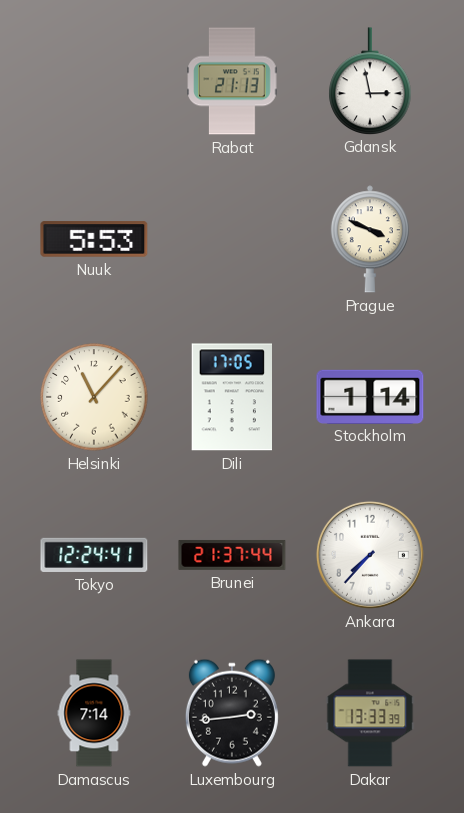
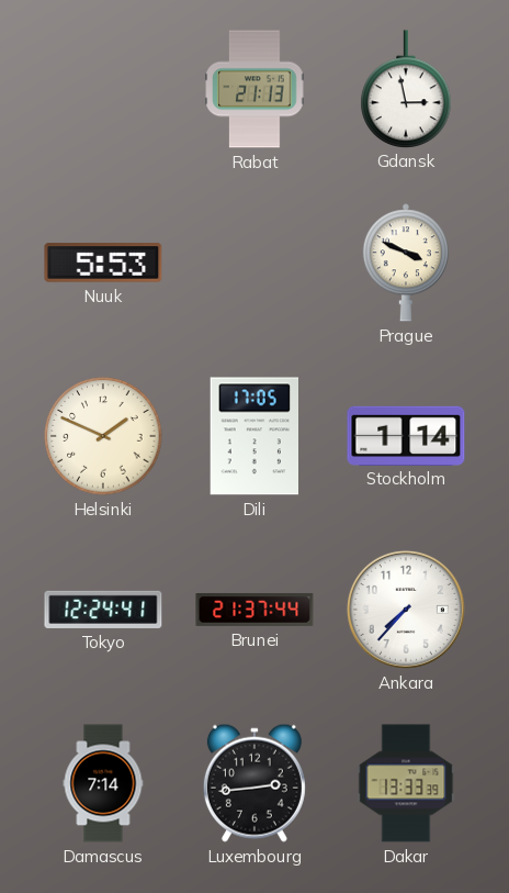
Helsinki: 11:07 -> 1:49 (103, 436)
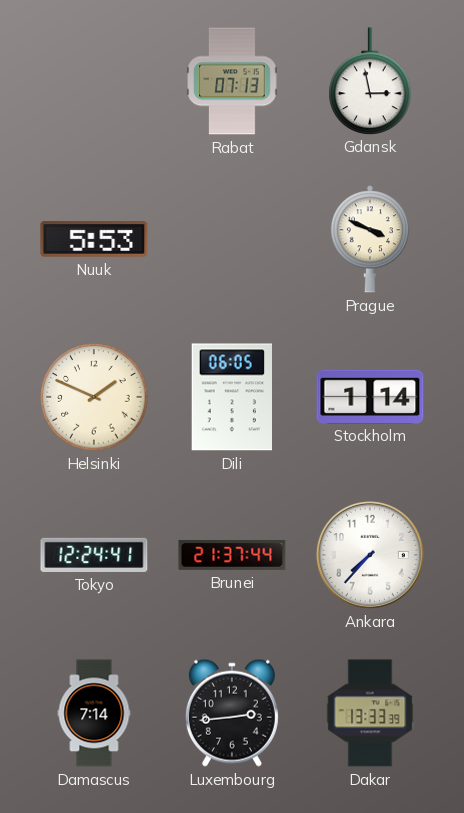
Rabat: 21:13 -> 07:13 (232, 81)
Dili: 17:05 -> 06:05 (231, 397)
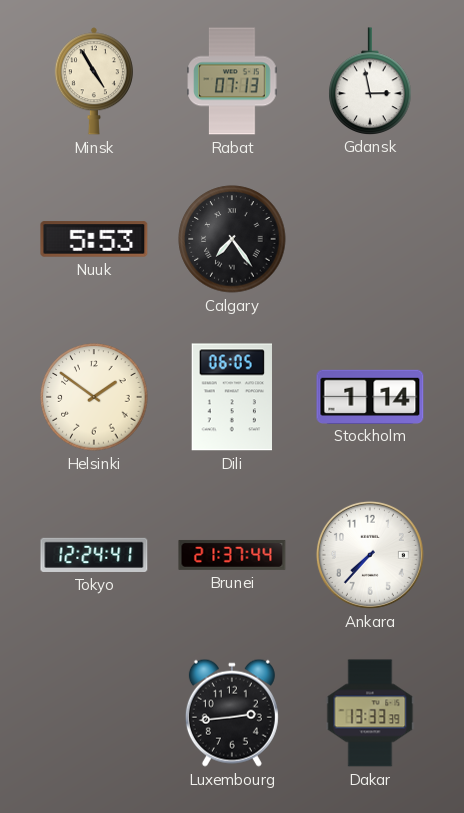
Minsk: none -> 4:55 (94, 81)
Calgary: none -> 7:24 (232, 239)
Prague: 3:49 -> none (370, 239)
Helsinki: 1:49 -> 1:51 (94, 397)
Damascus: 7:14 -> none (94, 713)
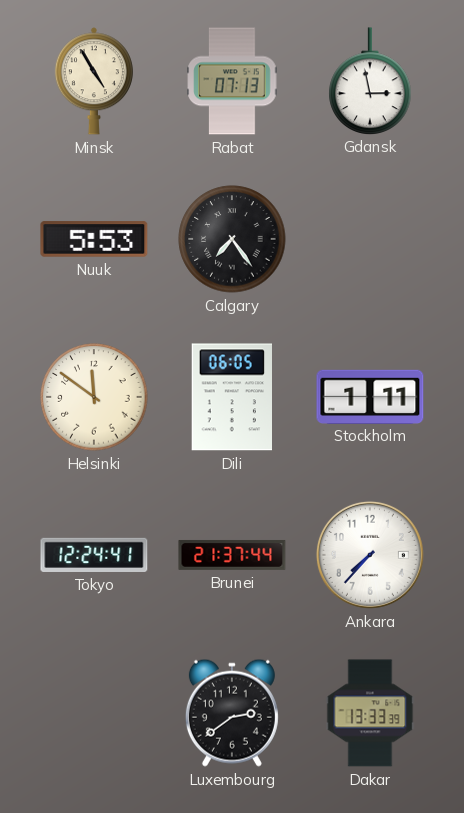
Helsinki: 1:51 -> 11:51 (94, 397)
Stockholm: 1:14 -> 1:11 (370, 396)
Luxembourg: 2:44 -> 2:39 (232, 713)
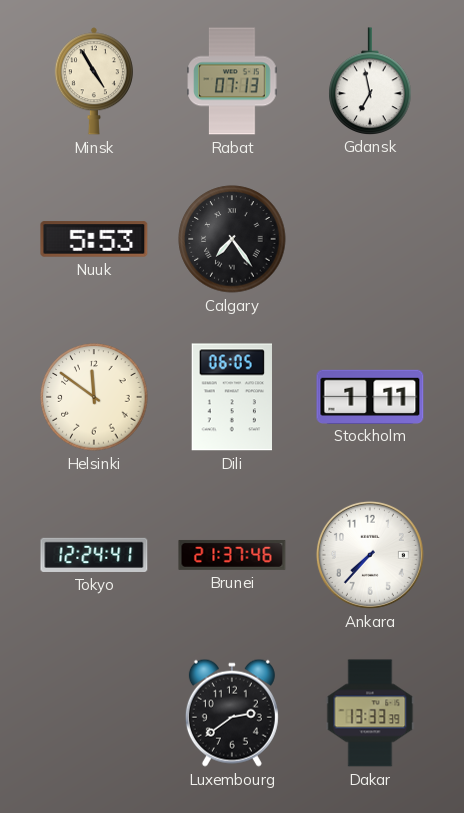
Gdansk: 2:58 -> 6:58 (370, 81)
Brunei: 21:37:44 -> 21:37:46 (232, 555)
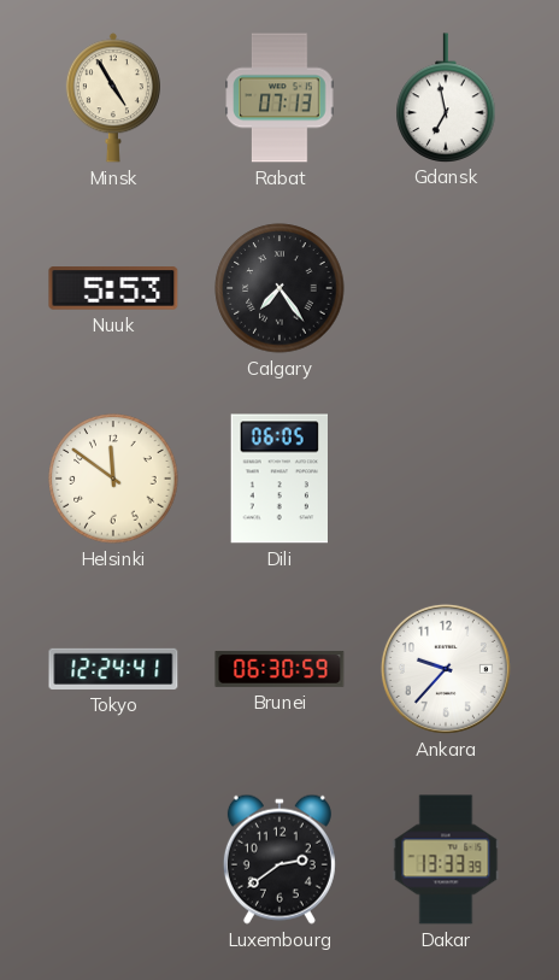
Stockholm: 1:11 -> none (370, 396)
Brunei: 21:37 -> 06:30 (279, 669)
Ankara: 7:37 -> 9:37 (446, 669)
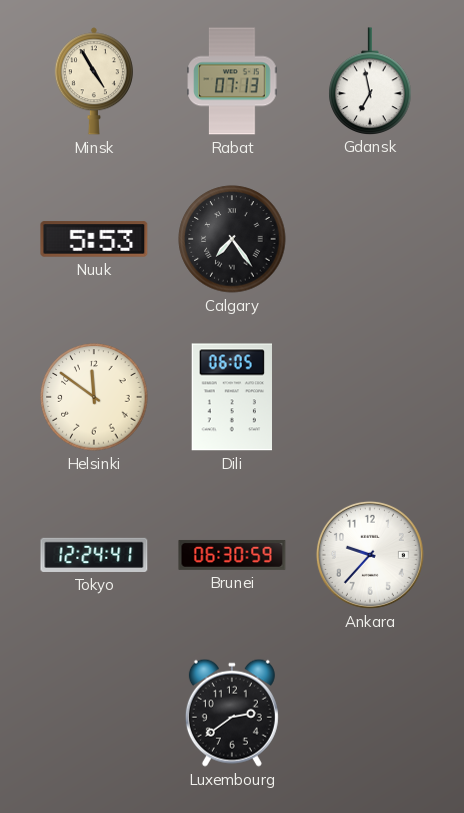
Dakar: 13:33 -> none (446, 859)
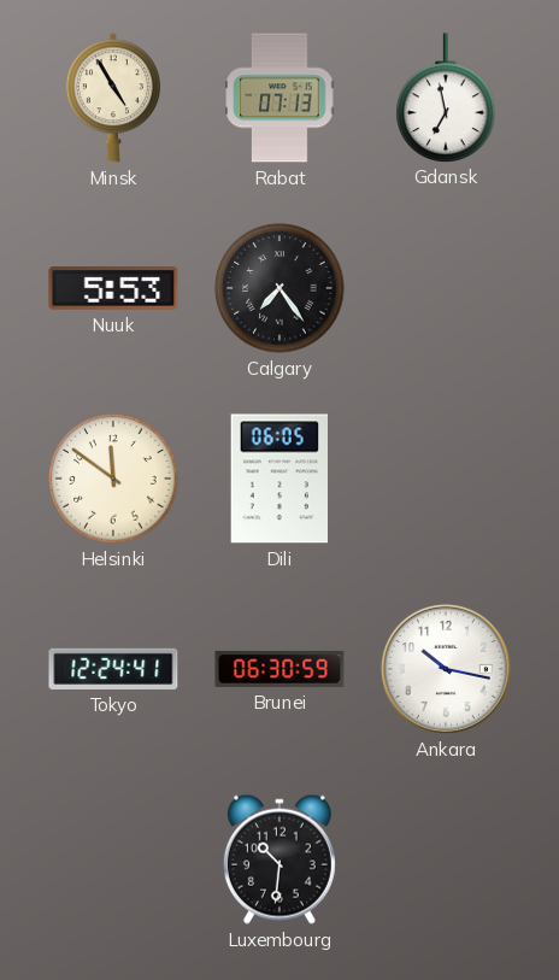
Ankara: 9:37 -> 10:17 (446, 669)
Luxembourg: 2:39 -> 10:31 (279, 859)
